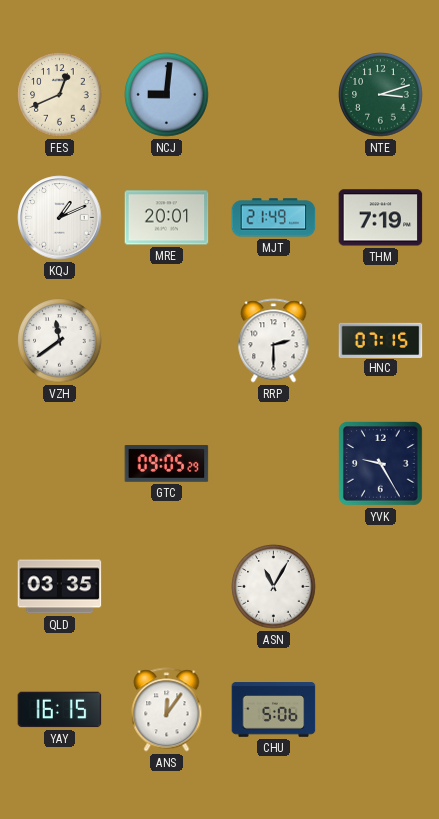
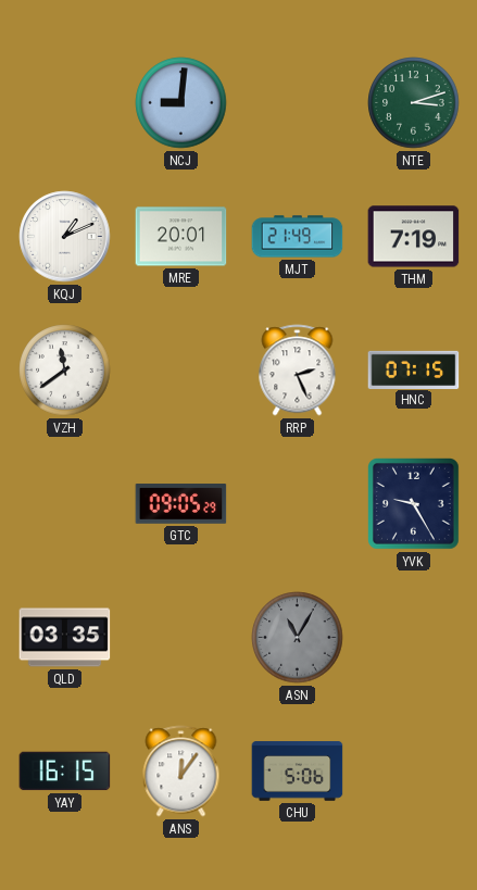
FES: 12:41 -> none (60, 95)
RRP: 2:30 -> 2:26 (298, 371)
ASN dial: white -> grey (298, 638)
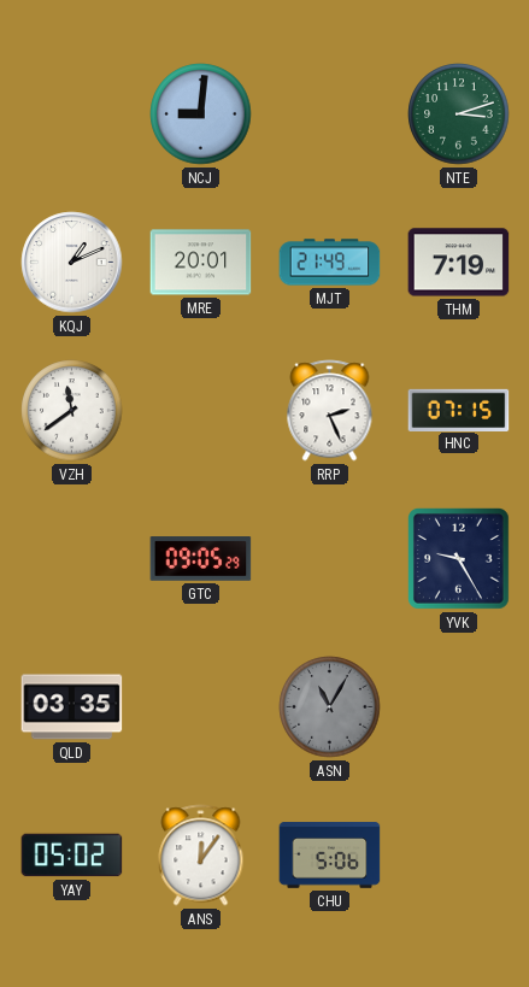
YAY: 16:15 -> 05:02 (72, 856)
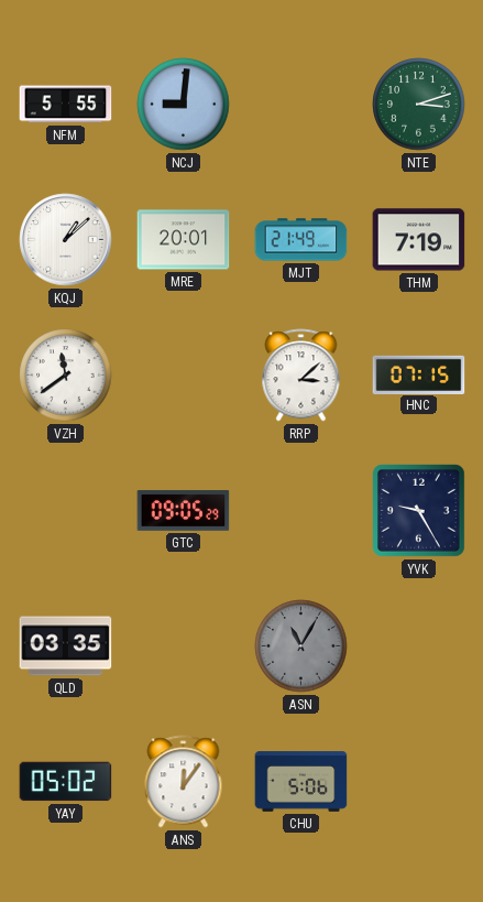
NFM: none -> 5:55 (66, 105)
KQJ: 1:11 -> 1:08 (66, 240)
RRP: 2:26 -> 3:08 (301, 376)
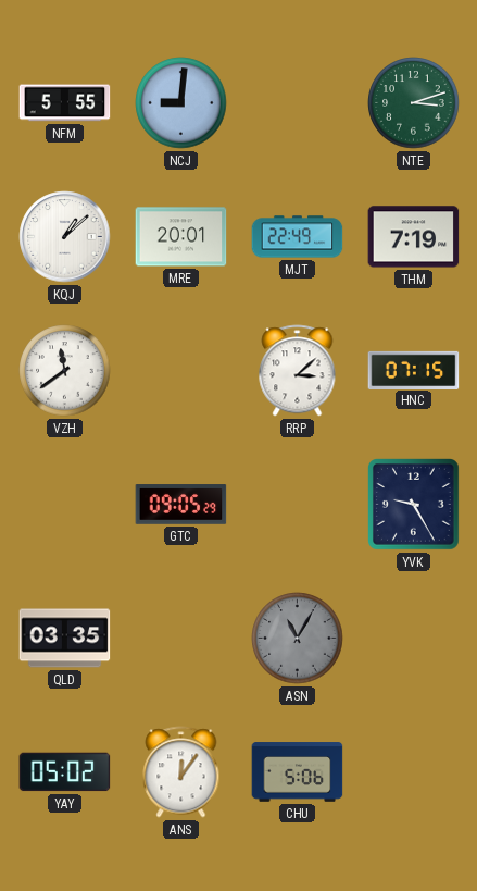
MJT: 21:49 -> 22:49 (298, 237)
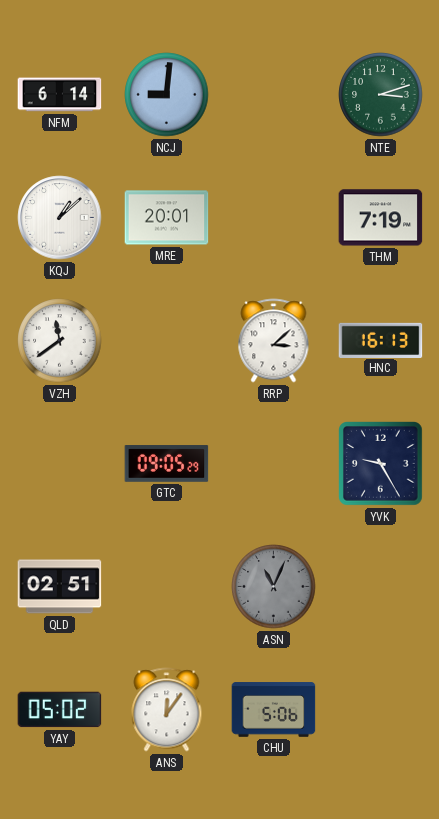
NFM: 5:55 -> 6:14 (60, 95)
MJT: 22:49 -> none (298, 237)
HNC: 07:15 -> 16:13 (381, 340)
QLD: 03:35 -> 02:51 (60, 587)
ASN: 11:05 -> 11:04 (274, 587)
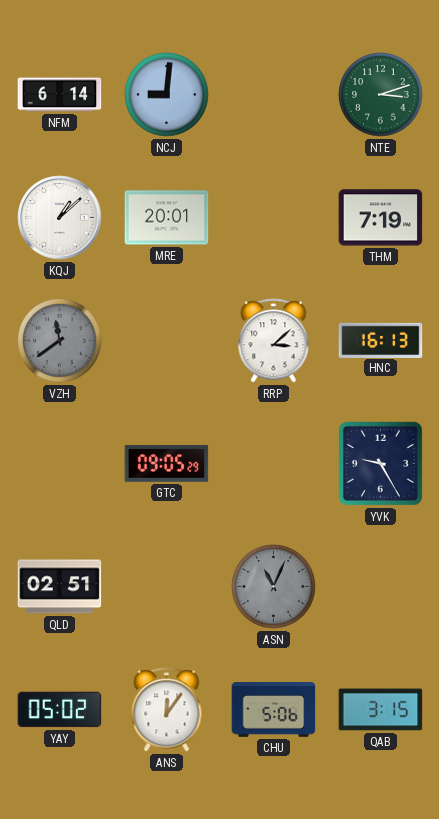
VZH dial: white -> grey (60, 341)
QAB: none -> 3:15 (381, 710)
